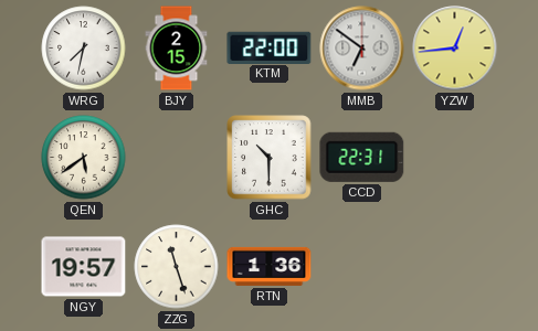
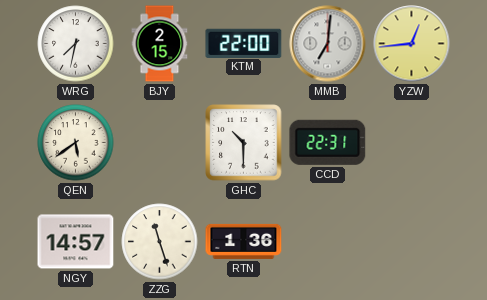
MMB: 6:51 -> 7:01 (328, 44)
NGY: 19:57 -> 14:57 (76, 242)
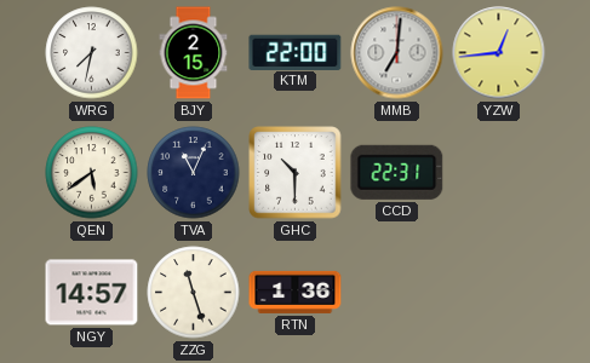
TVA: none -> 11:04 (194, 173)
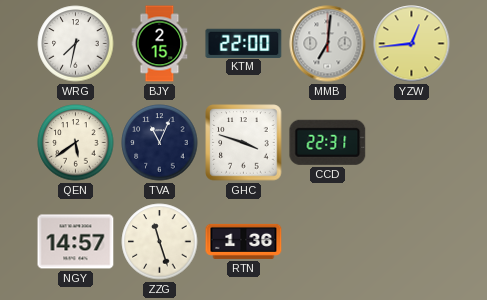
GHC: 10:30 -> 3:48 (244, 143)
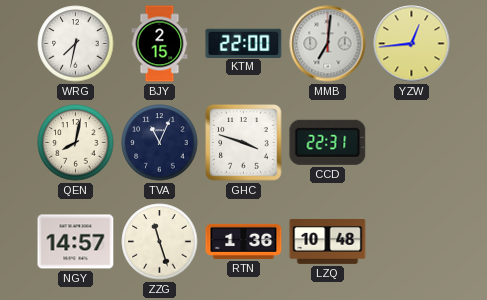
QEN: 5:39 -> 8:02 (76, 143)
LZQ: none -> 10:48 (328, 241)
